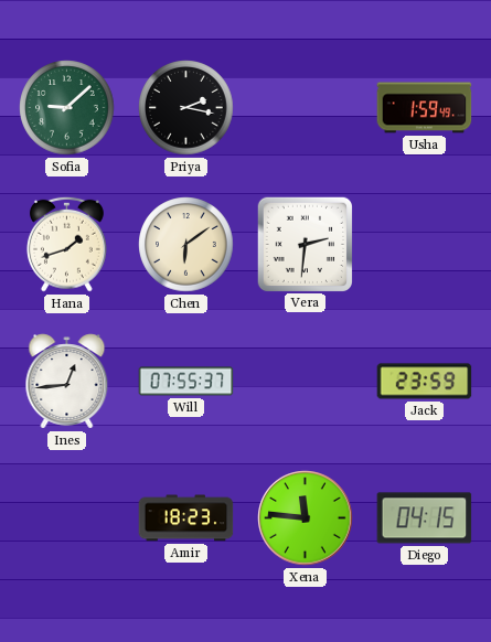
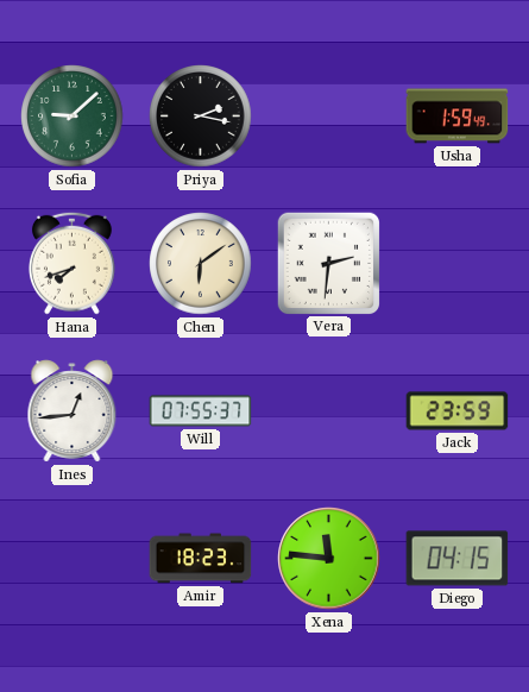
Hana: 1:42 -> 7:42 (71, 263)
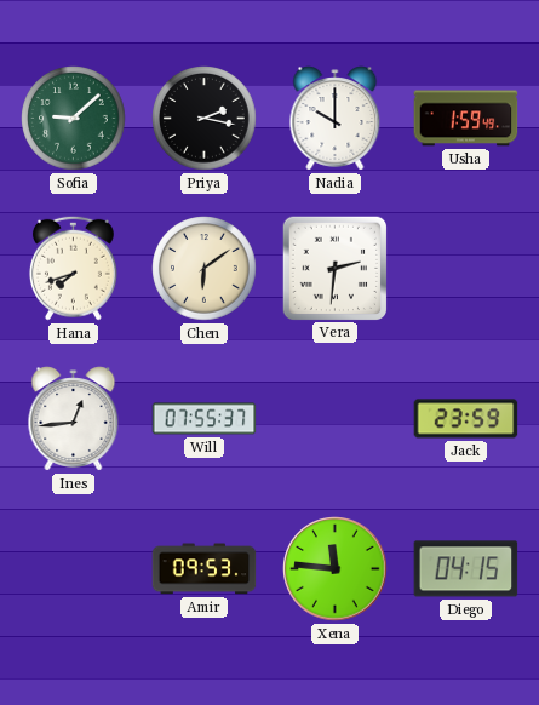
Nadia: none -> 10:00 (336, 119)
Amir: 18:23 -> 09:53 (205, 569)
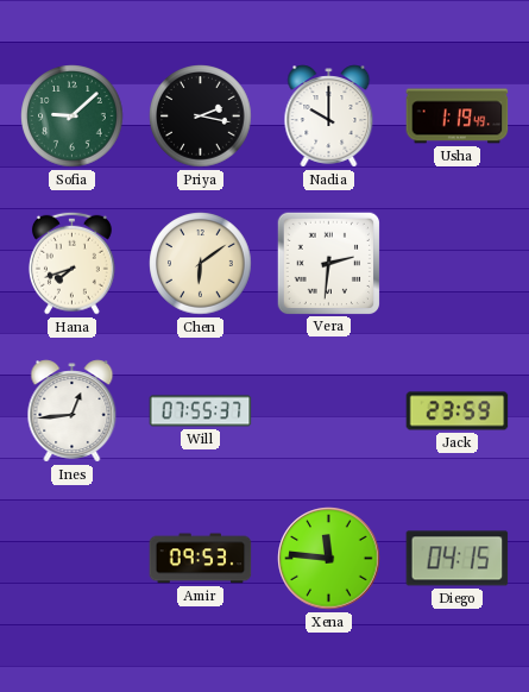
Usha: 1:59 -> 1:19 (458, 117)
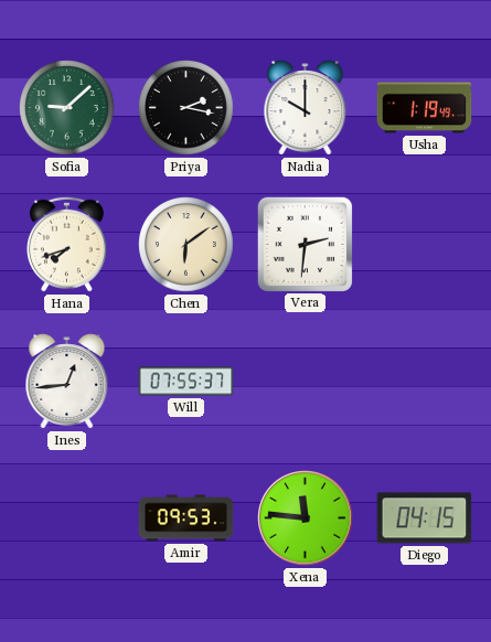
Jack: 23:59 -> none (458, 411)
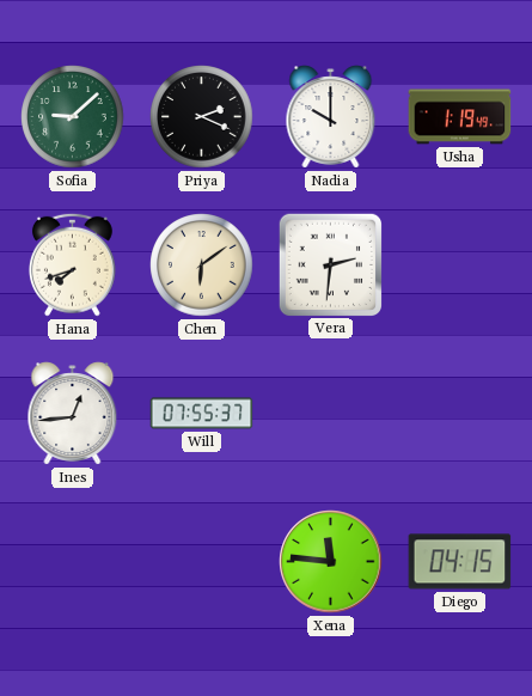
Priya: 2:17 -> 2:19 (202, 117)
Amir: 09:53 -> none (186, 518)
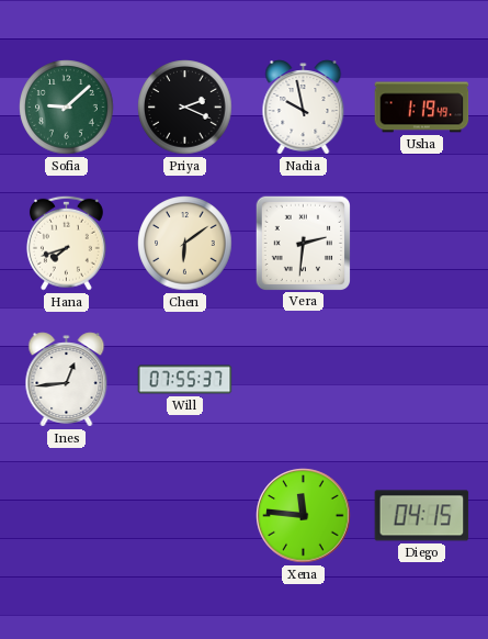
Nadia: 10:00 -> 9:58 (304, 108)
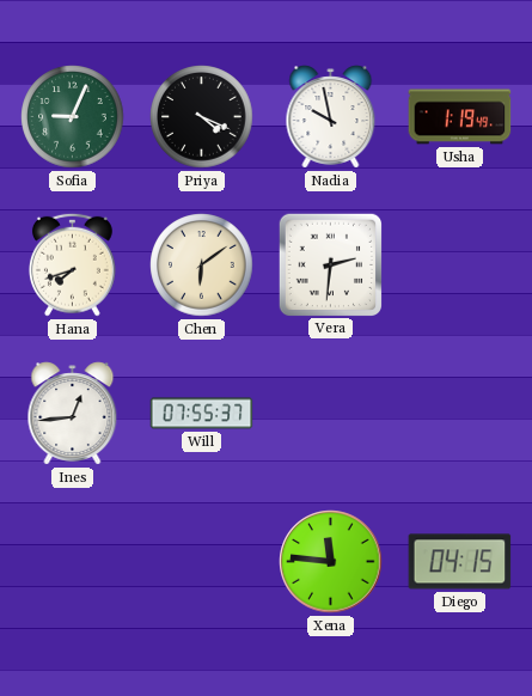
Sofia: 9:08 -> 9:04 (73, 117)
Priya: 2:19 -> 4:19 (202, 117)
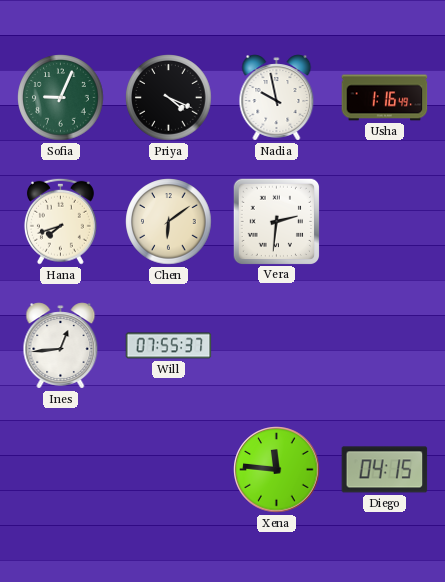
Usha: 1:19 -> 1:16 (385, 98)
